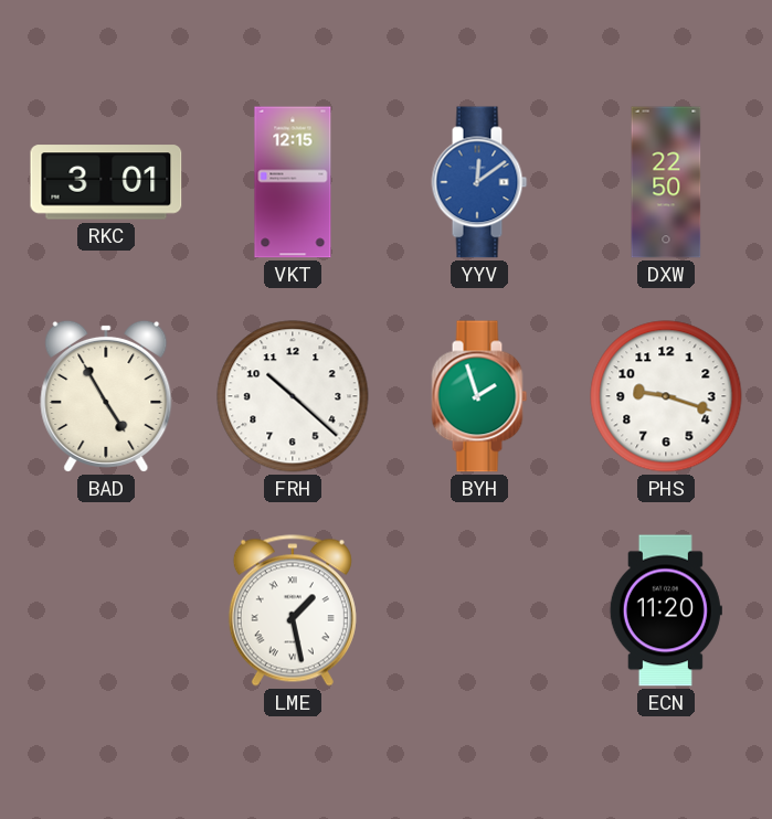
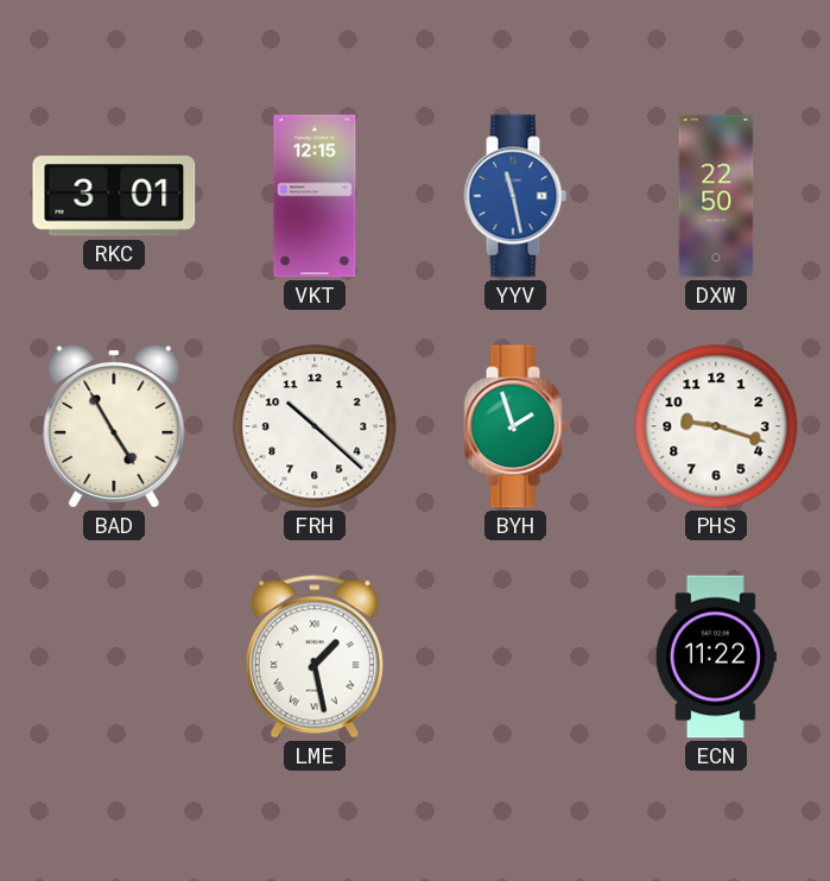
YYV: 12:09 -> 11:28 (515, 196)
ECN: 11:20 -> 11:22 (716, 657)
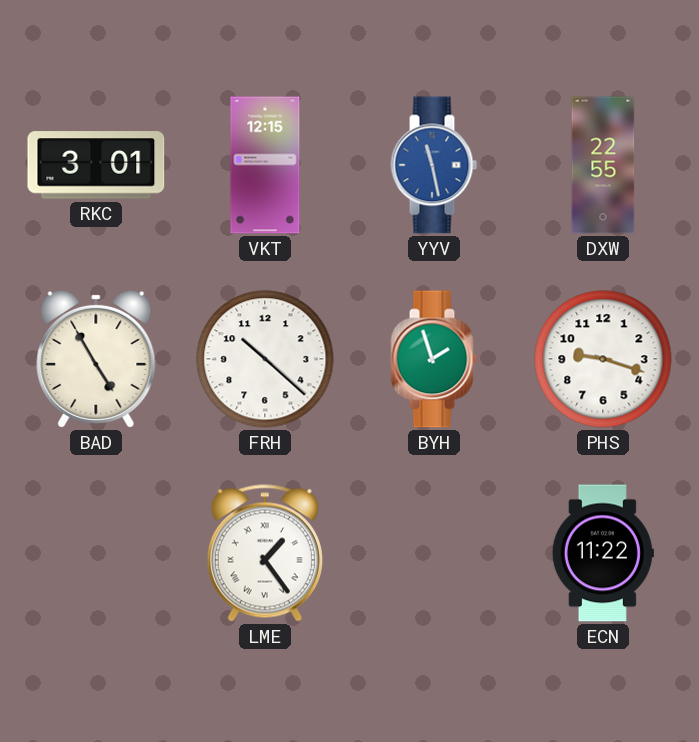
DXW: 22:50 -> 22:55 (603, 165)
LME: 1:28 -> 1:24 (265, 553)
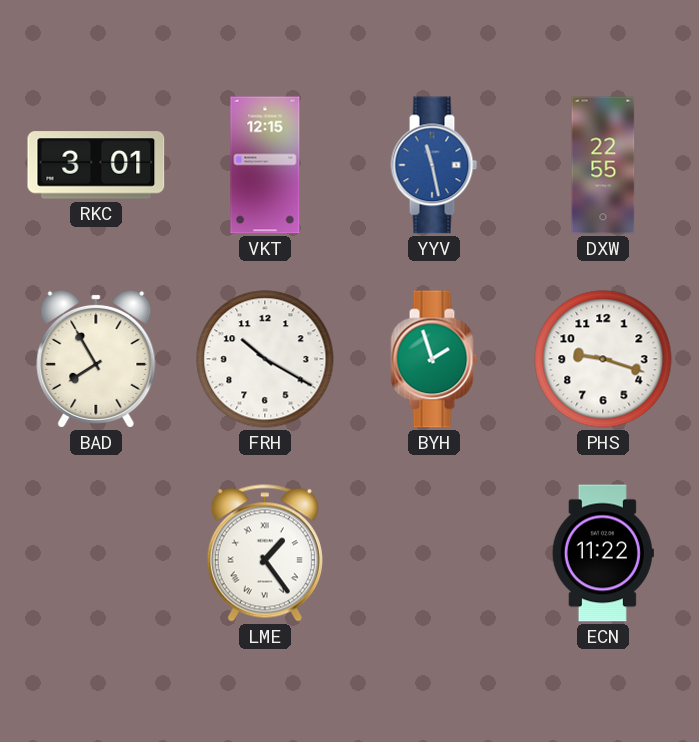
BAD: 4:55 -> 7:55 (96, 359)
FRH: 10:22 -> 10:20 (265, 359)
